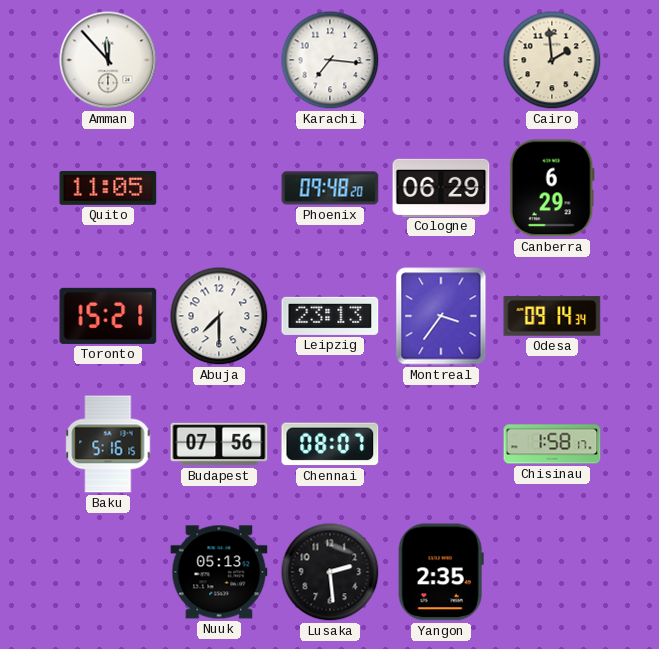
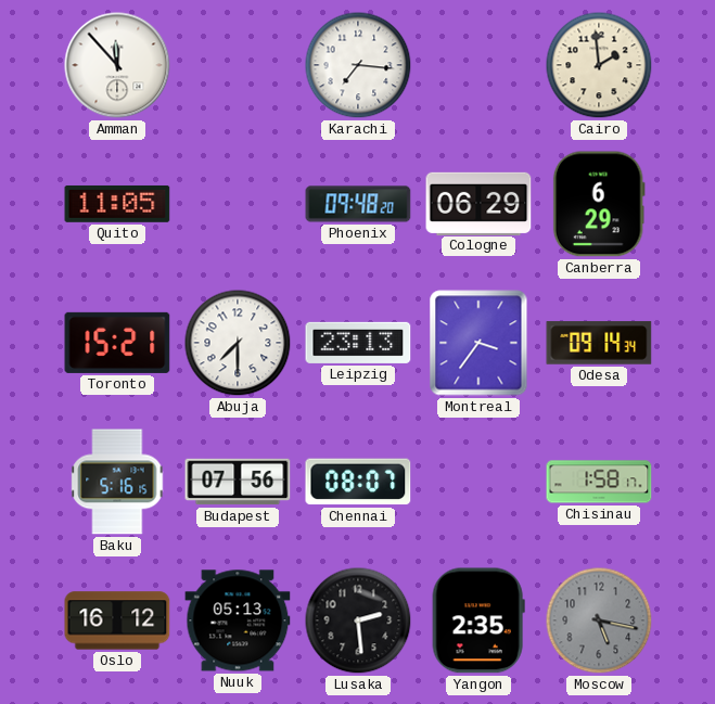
Oslo: none -> 16:12 (117, 620)
Moscow: none -> 5:17 (599, 620)
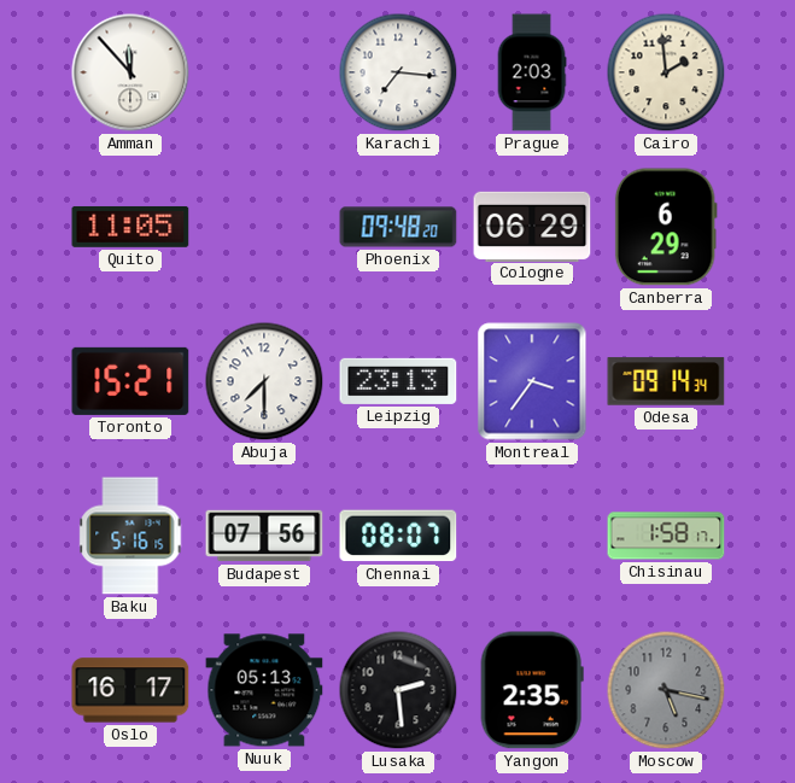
Prague: none -> 2:03 (532, 72)
Oslo: 16:12 -> 16:17 (130, 690)
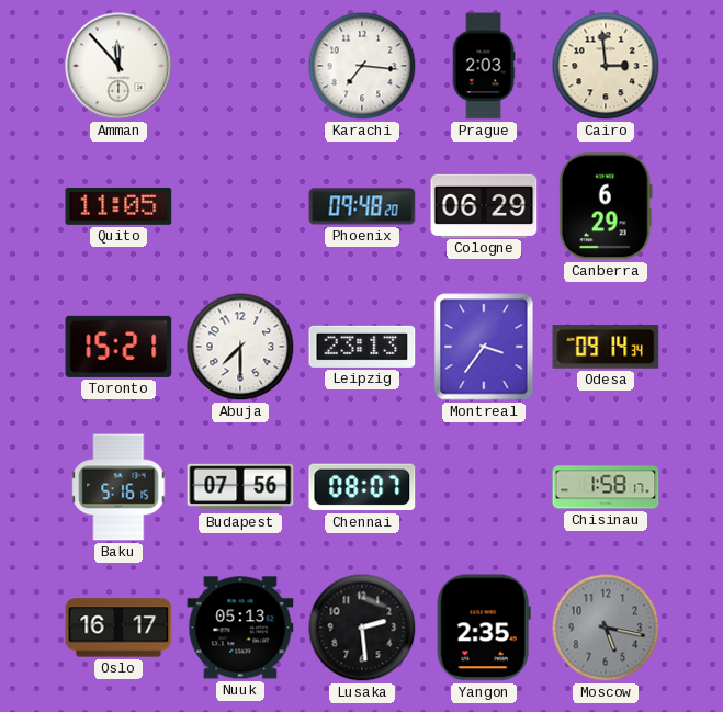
Cairo: 1:59 -> 2:59 (606, 66)
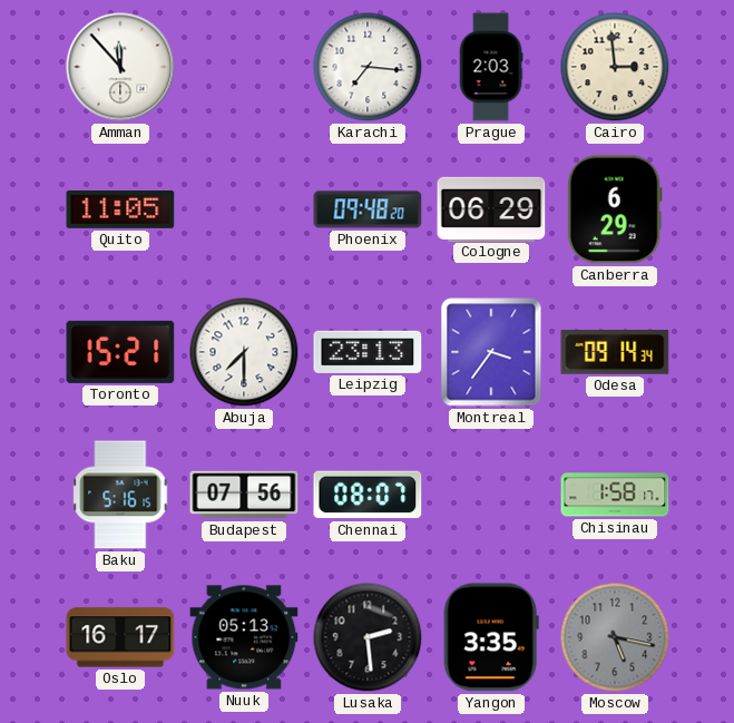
Yangon: 2:35 -> 3:35 (491, 637)
